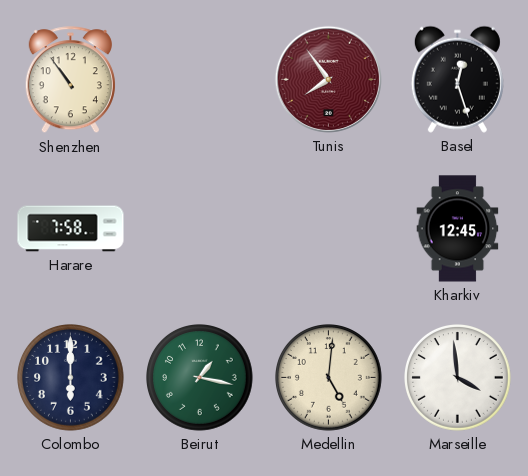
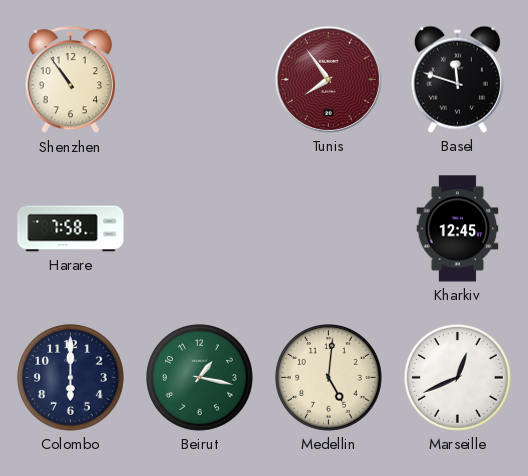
Basel: 12:27 -> 11:48 (457, 79)
Marseille: 3:59 -> 12:41 (458, 378)
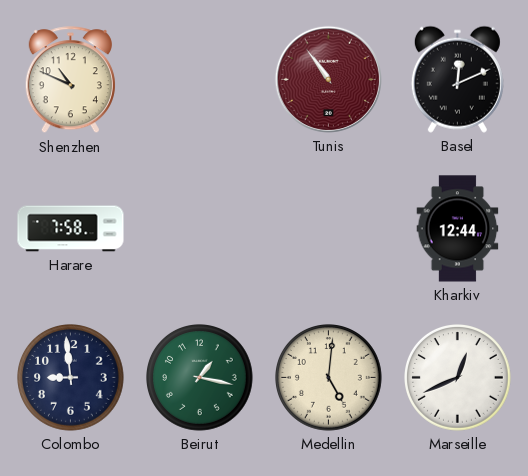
Shenzhen: 10:54 -> 10:49 (70, 80)
Tunis: 7:54 -> 10:54 (328, 79)
Basel: 11:48 -> 12:11 (457, 79)
Kharkiv: 12:45 -> 12:44 (458, 229)
Colombo: 6:00 -> 8:59 (71, 378)
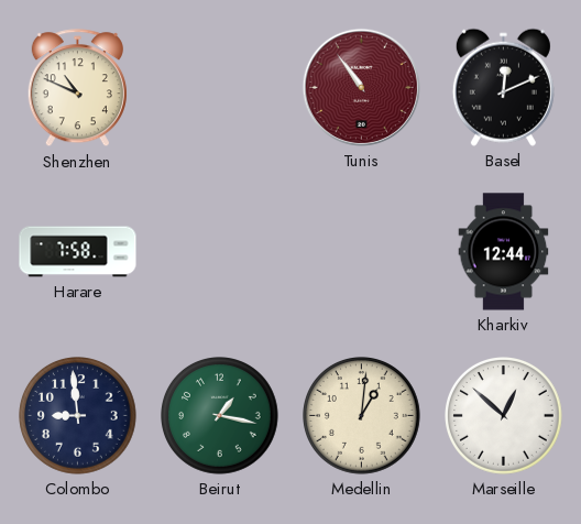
Medellin: 5:01 -> 1:01 (362, 416)
Marseille: 12:41 -> 12:52 (504, 416)
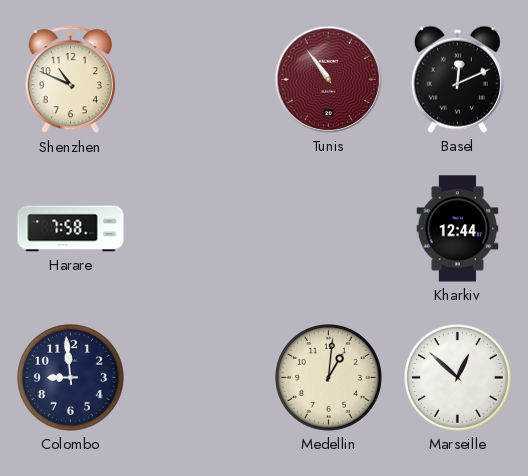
Beirut: 1:17 -> none (220, 416)
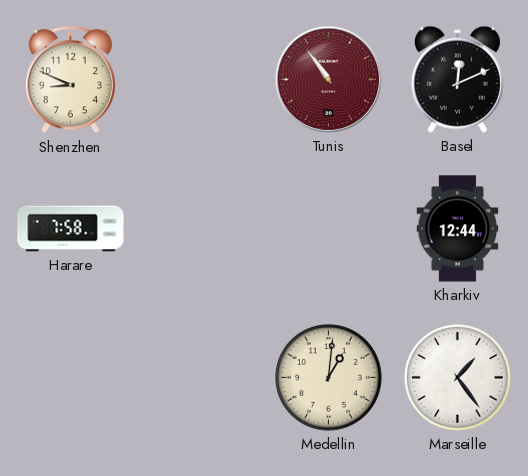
Shenzhen: 10:49 -> 8:49 (70, 80)
Colombo: 8:59 -> none (71, 378)
Marseille: 12:52 -> 1:24 (458, 378)
